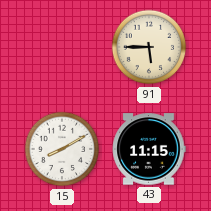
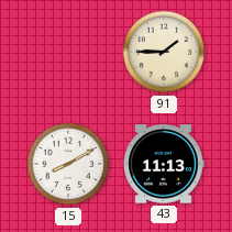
91: 5:45 -> 1:45 (164, 52)
43: 11:15 -> 11:13 (164, 164)
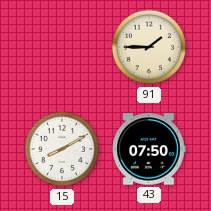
43: 11:13 -> 07:50 (149, 149)
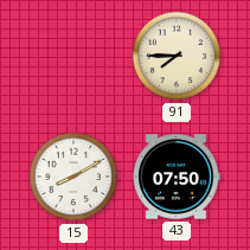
91: 1:45 -> 7:45 (177, 56)
